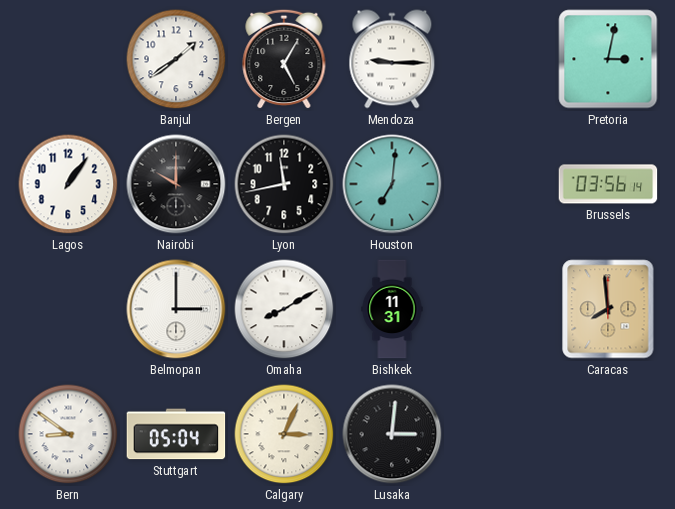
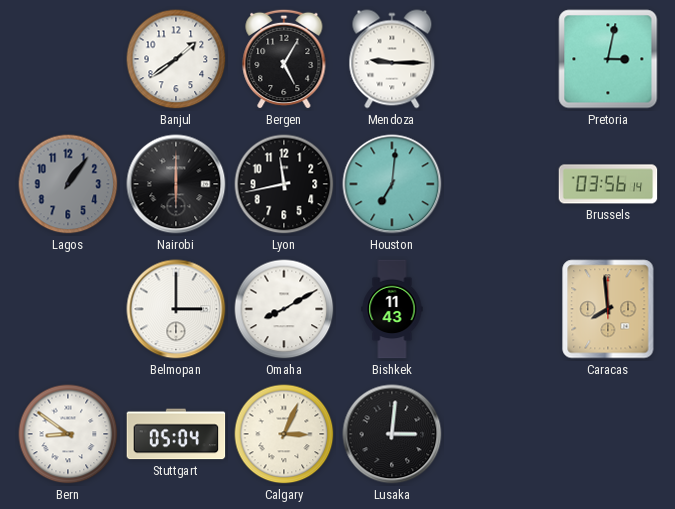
Lagos dial: white -> grey (68, 184)
Nairobi: 10:00 -> 6:00 (176, 184)
Bishkek: 11:31 -> 11:43 (392, 309)
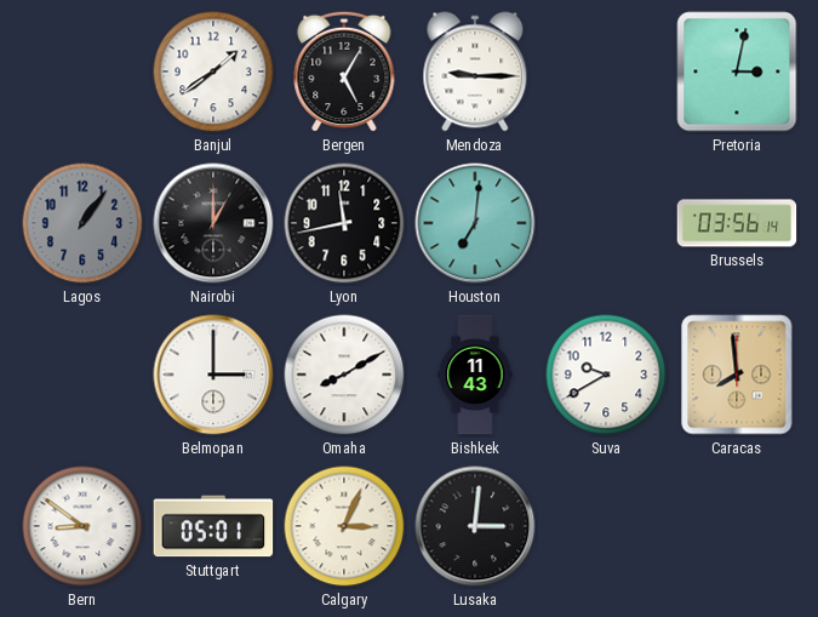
Nairobi: 6:00 -> 1:00 (213, 223)
Suva: none -> 9:40 (606, 375)
Stuttgart: 05:04 -> 05:01 (213, 526)
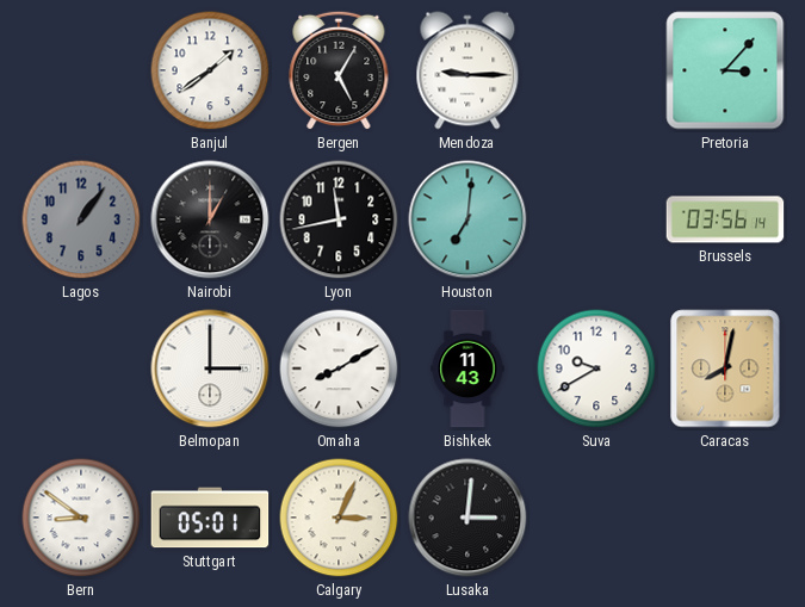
Pretoria: 3:02 -> 3:07 (725, 70)
Caracas: 7:59 -> 8:02 (725, 368)
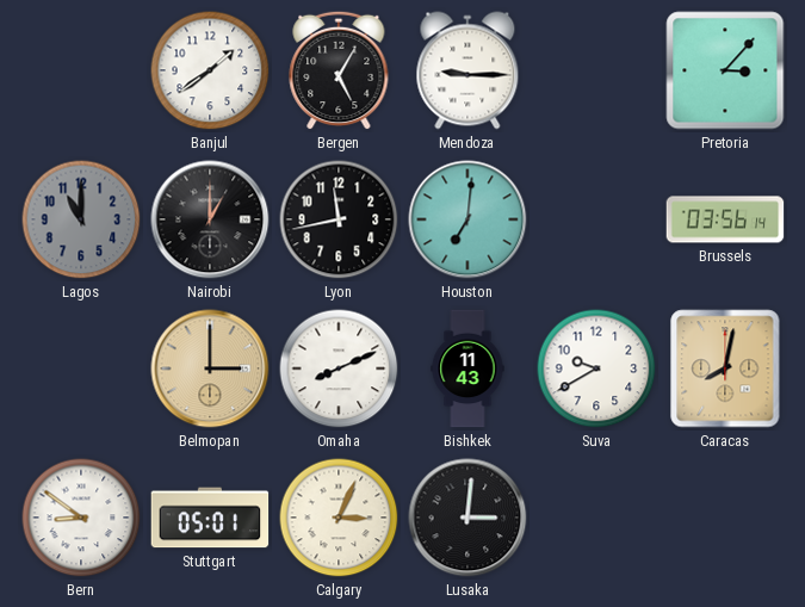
Lagos: 1:06 -> 11:00 (81, 219)
Belmopan dial: white -> champagne (210, 368)
Omaha: 8:10 -> 8:11 (339, 368)
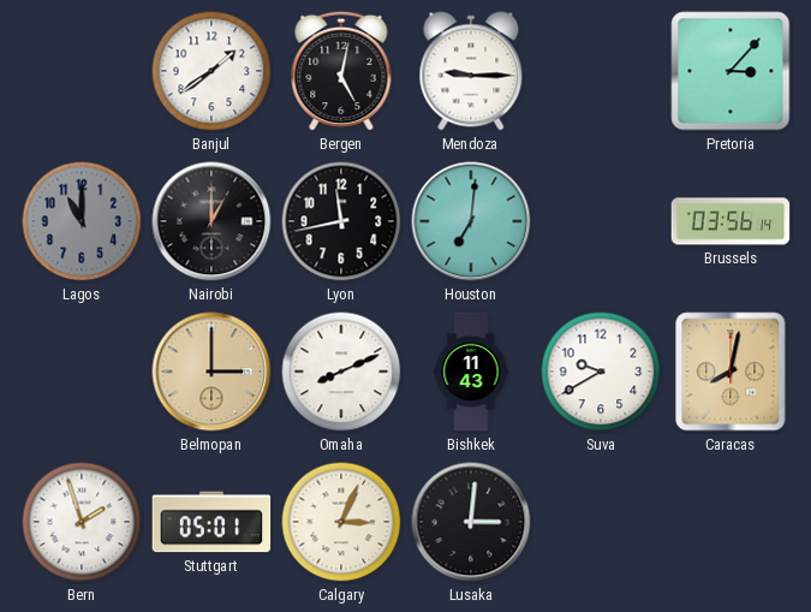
Bergen: 5:05 -> 5:02 (341, 71)
Bern: 8:51 -> 1:57 (82, 522)
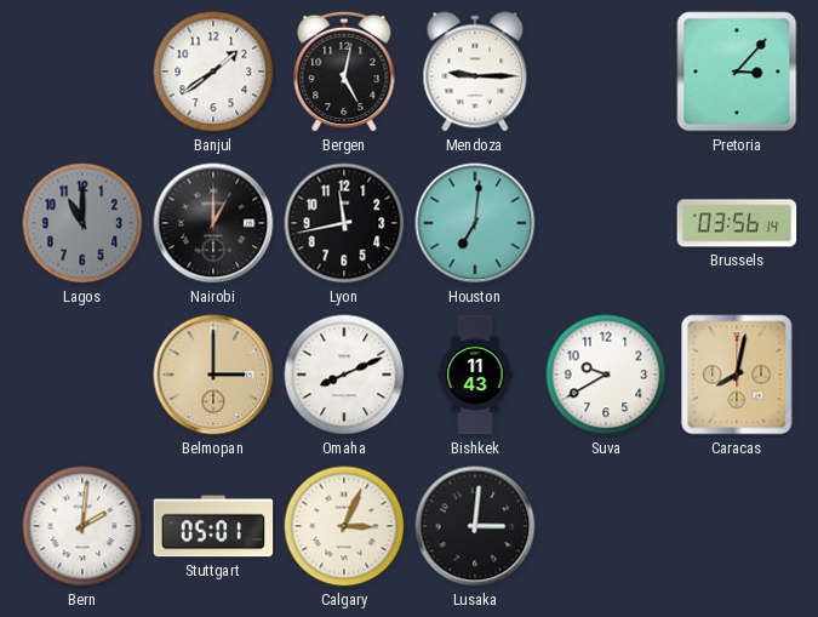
Bern: 1:57 -> 2:01 (82, 526)
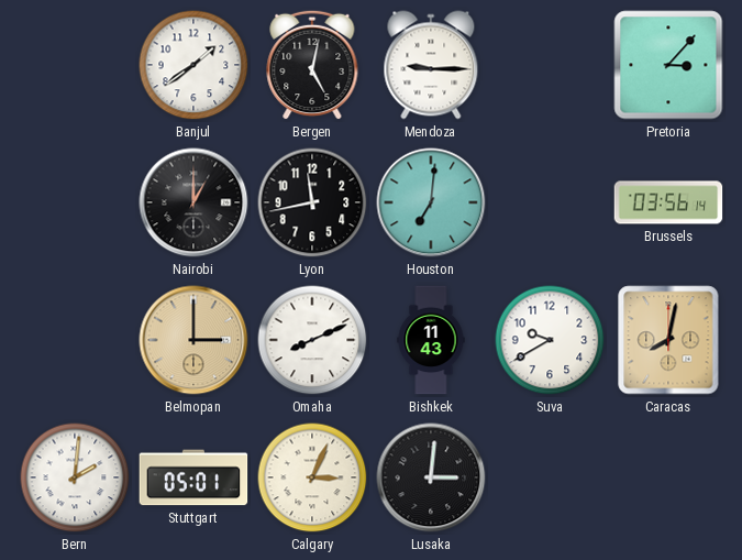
Lagos: 11:00 -> none (82, 223)
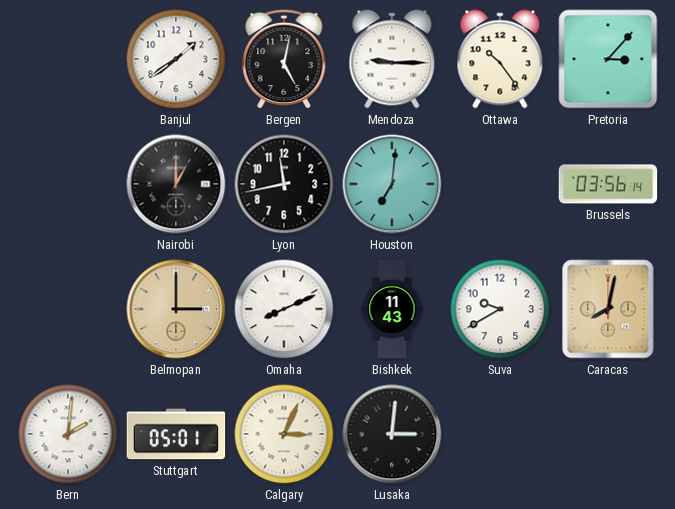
Ottawa: none -> 10:24 (500, 59)
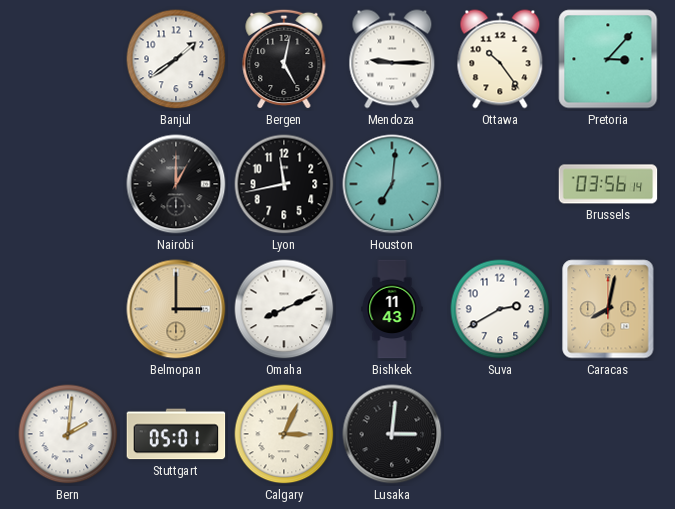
Suva: 9:40 -> 2:40 (500, 309)
